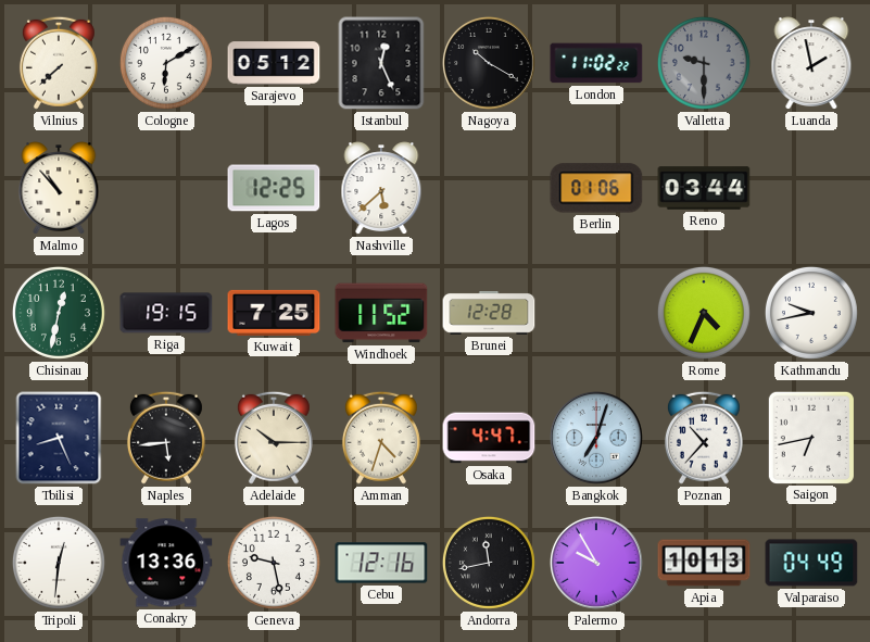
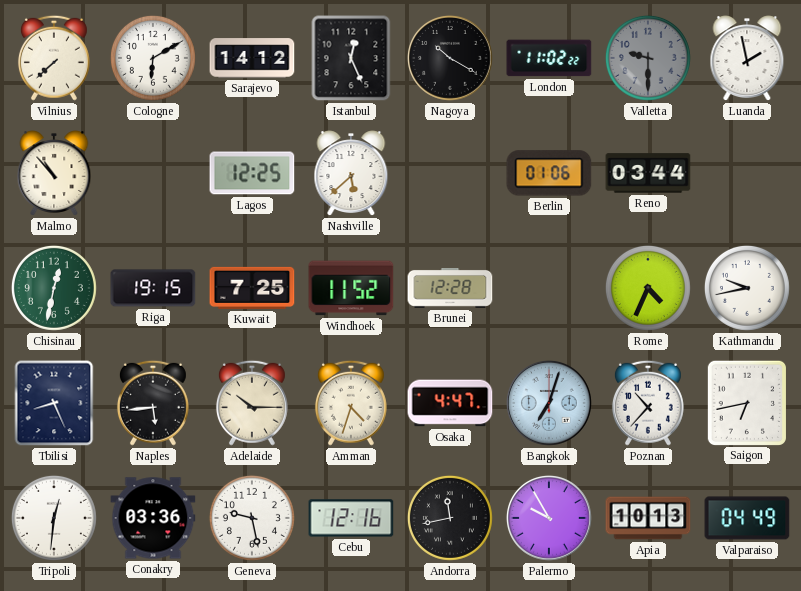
Sarajevo: 05:12 -> 14:12 (252, 58)
Conakry: 13:36 -> 03:36 (153, 518)
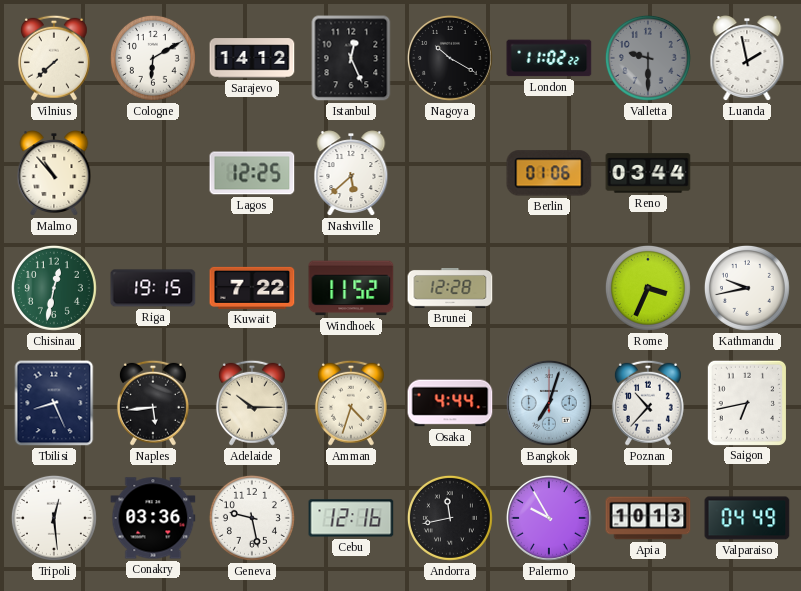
Kuwait: 7:25 -> 7:22 (252, 288)
Rome: 4:34 -> 3:34 (648, 288)
Osaka: 4:47 -> 4:44 (450, 403)
Tripoli: 12:31 -> 12:29 (54, 518)
